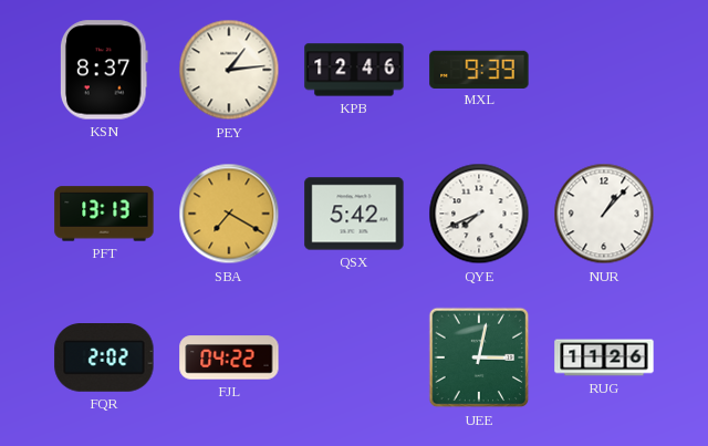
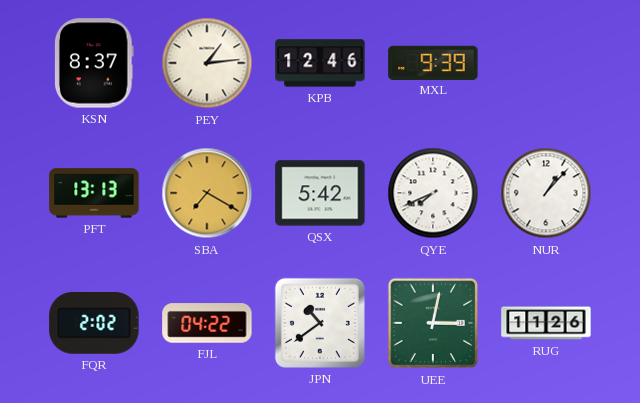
JPN: none -> 10:39 (320, 323)
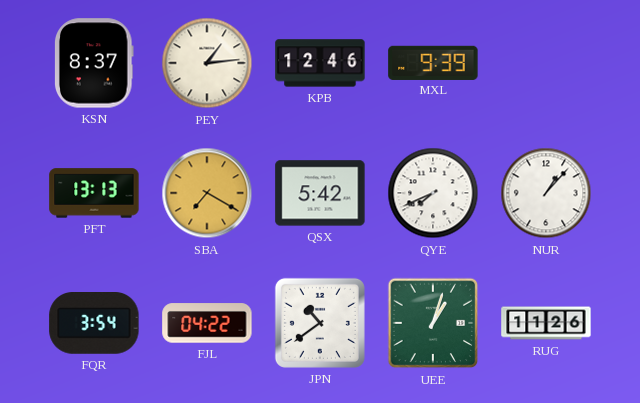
FQR: 2:02 -> 3:54 (94, 324)
UEE: 3:02 -> 1:03 (433, 323)
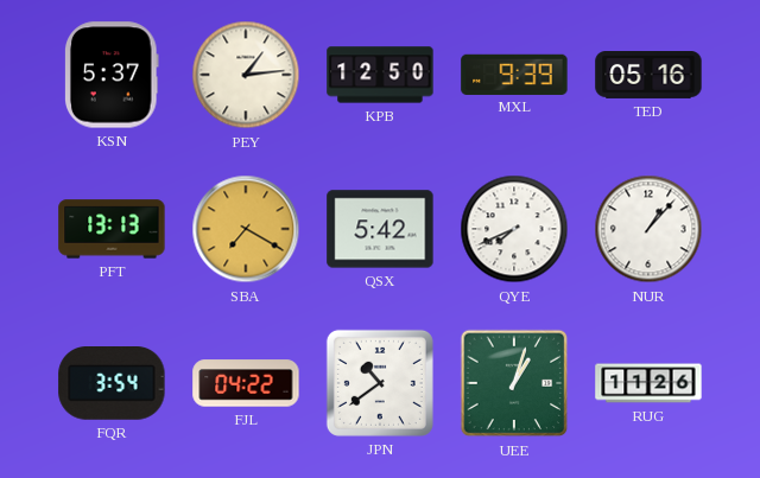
KSN: 8:37 -> 5:37 (113, 75)
KPB: 12:46 -> 12:50 (380, 75)
TED: none -> 05:16 (648, 76)
